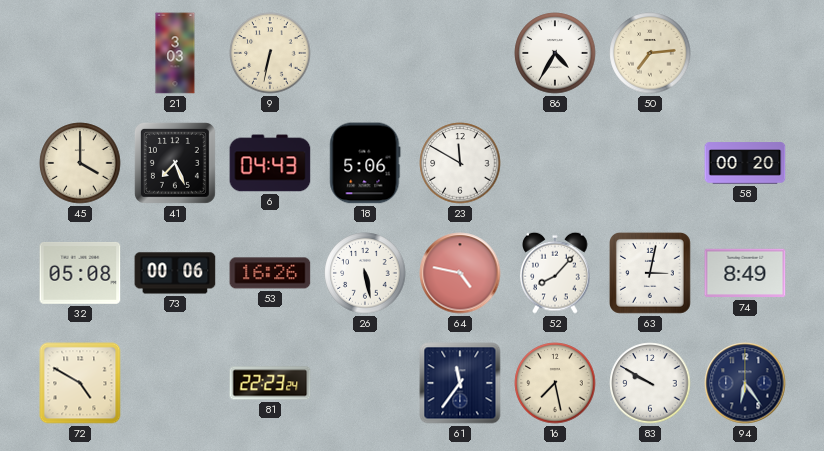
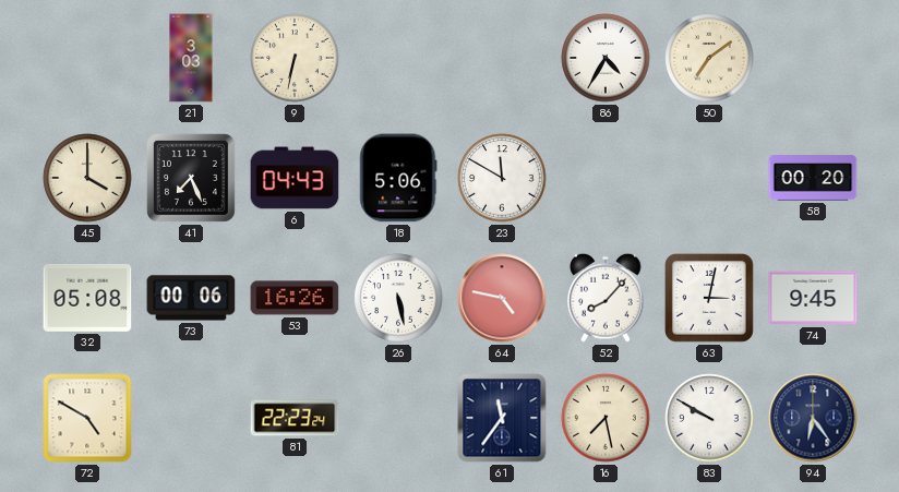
50: 7:14 -> 7:09 (709, 58)
74: 8:49 -> 9:45 (813, 298)
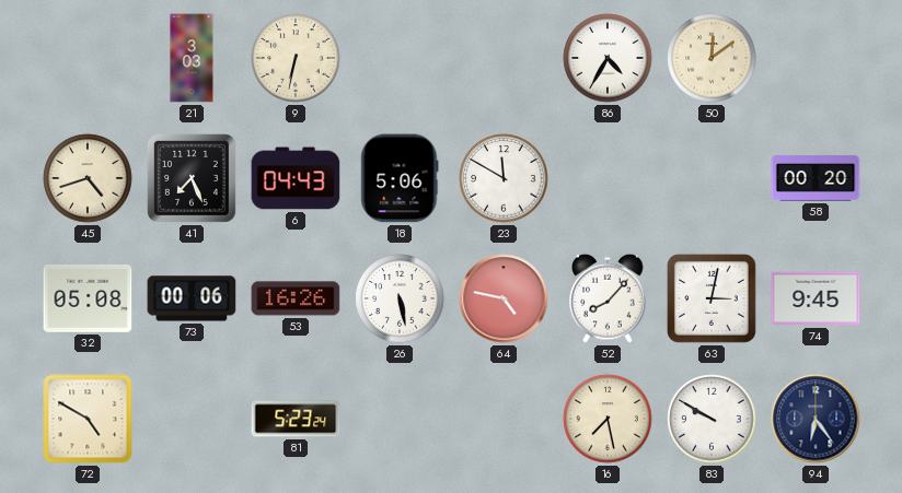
50: 7:09 -> 12:09 (712, 58)
45: 4:00 -> 4:42 (88, 178)
81: 22:23 -> 5:23 (296, 419)
61: 11:36 -> none (502, 418)
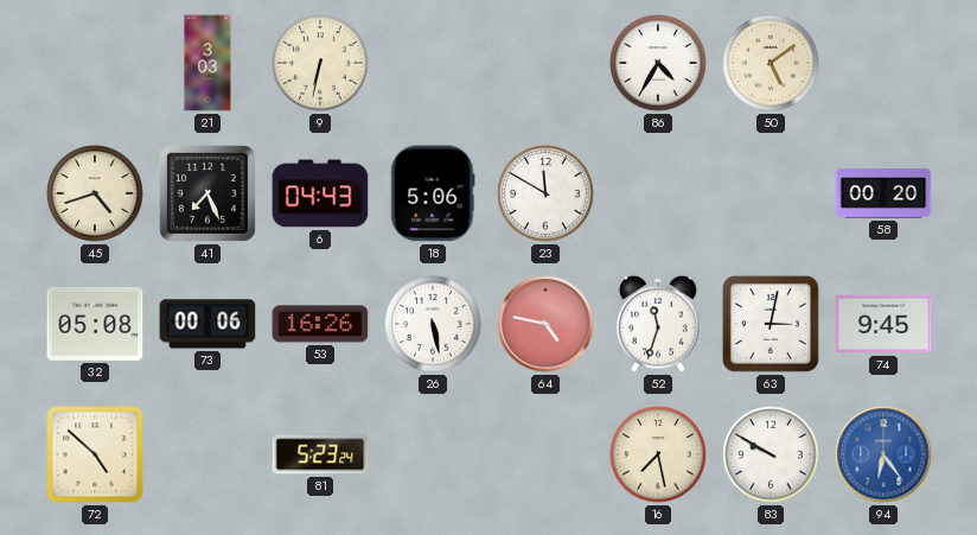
50: 12:09 -> 5:09 (771, 63)
52: 8:07 -> 11:33 (658, 324)
72: 4:50 -> 4:52 (95, 454)
94 dial: navy -> blue (883, 454)
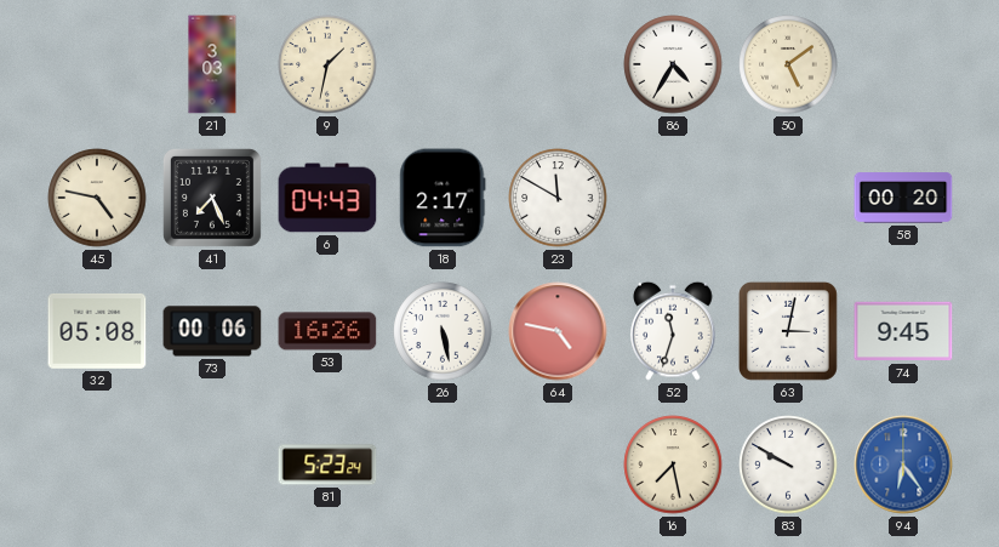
9: 6:32 -> 1:32 (327, 64)
45: 4:42 -> 4:47 (97, 198)
18: 5:06 -> 2:17 (443, 198)
72: 4:52 -> none (95, 454)
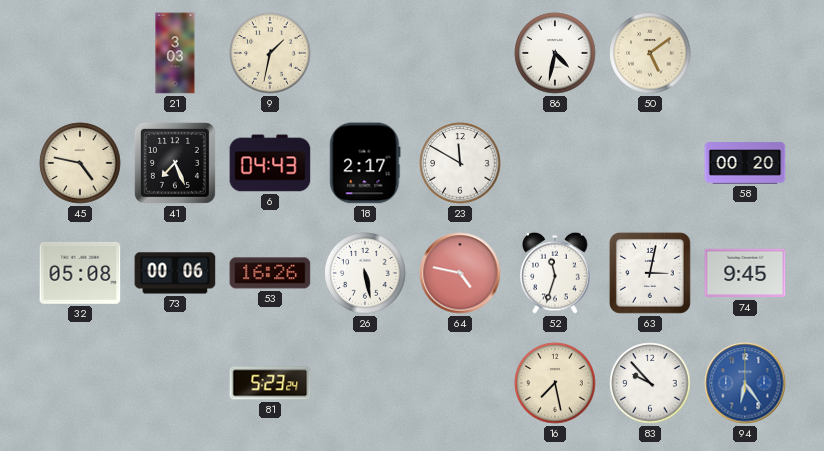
86: 4:35 -> 4:32 (555, 53)
83: 9:50 -> 9:53 (650, 383)
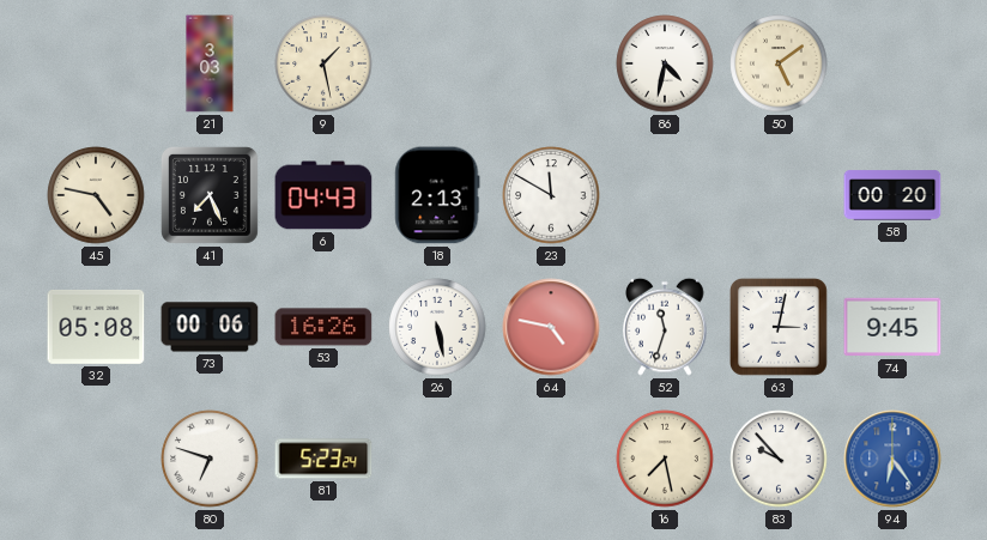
9: 1:32 -> 1:28 (323, 63)
18: 2:17 -> 2:13 (437, 195)
80: none -> 6:48 (210, 459)
